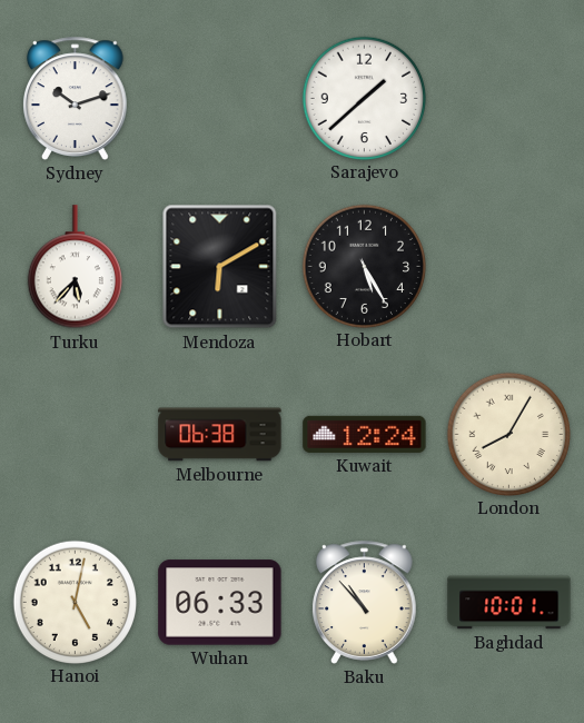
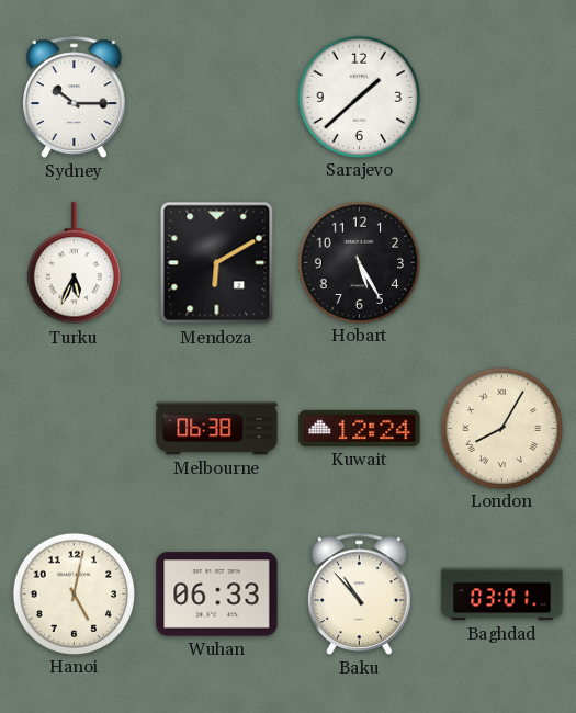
Sydney: 10:12 -> 10:15 (75, 97)
Turku: 5:37 -> 5:34 (74, 263)
Baghdad: 10:01 -> 03:01 (502, 595)
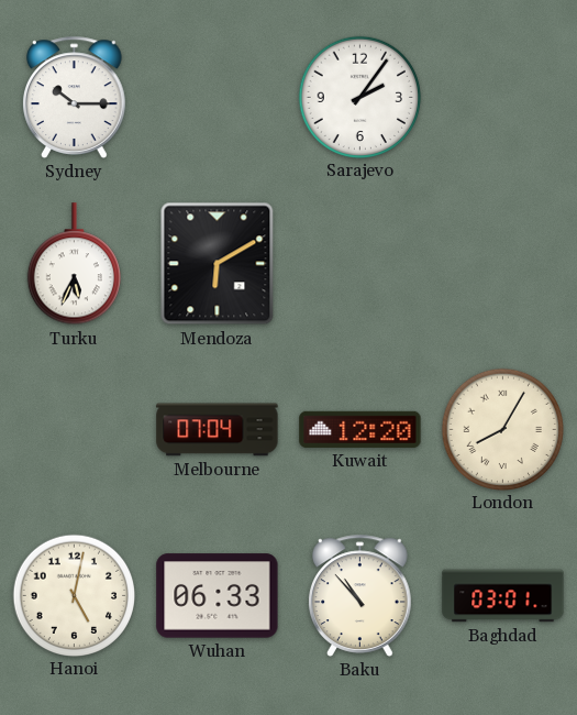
Sarajevo: 1:38 -> 2:06 (359, 97)
Hobart: 5:25 -> none (359, 262)
Melbourne: 06:38 -> 07:04 (218, 430)
Kuwait: 12:24 -> 12:20 (360, 429)
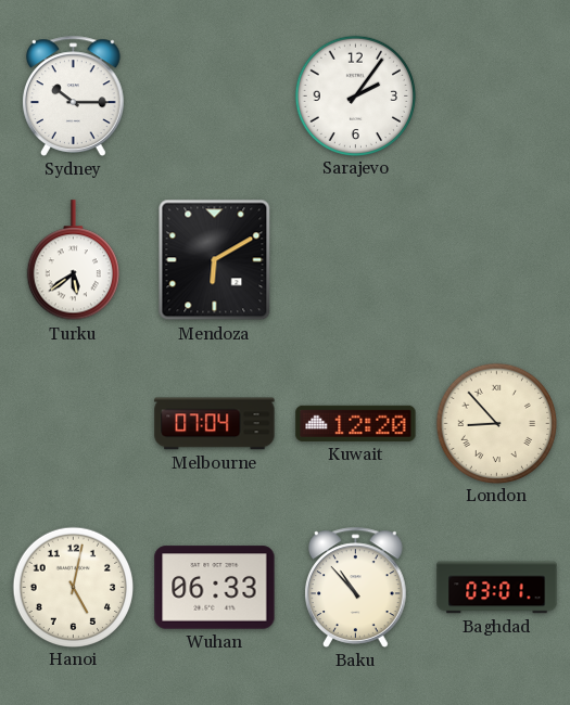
Turku: 5:34 -> 5:39 (73, 260)
London: 8:05 -> 8:53 (496, 423)
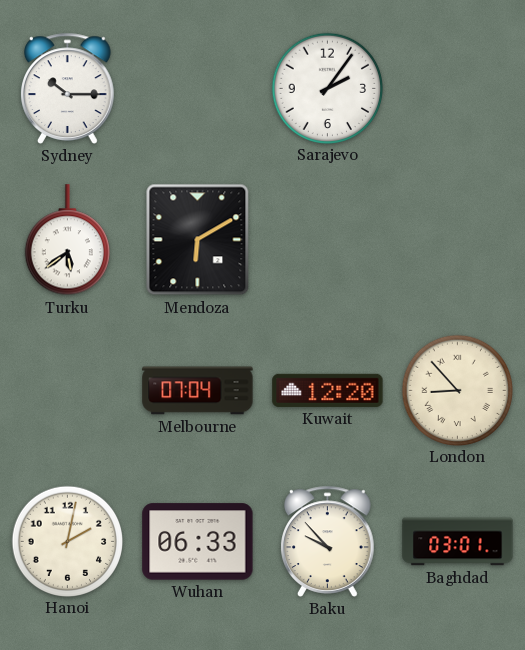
Hanoi: 5:02 -> 2:02 (67, 541)
Baku: 10:53 -> 9:53 (328, 541)
